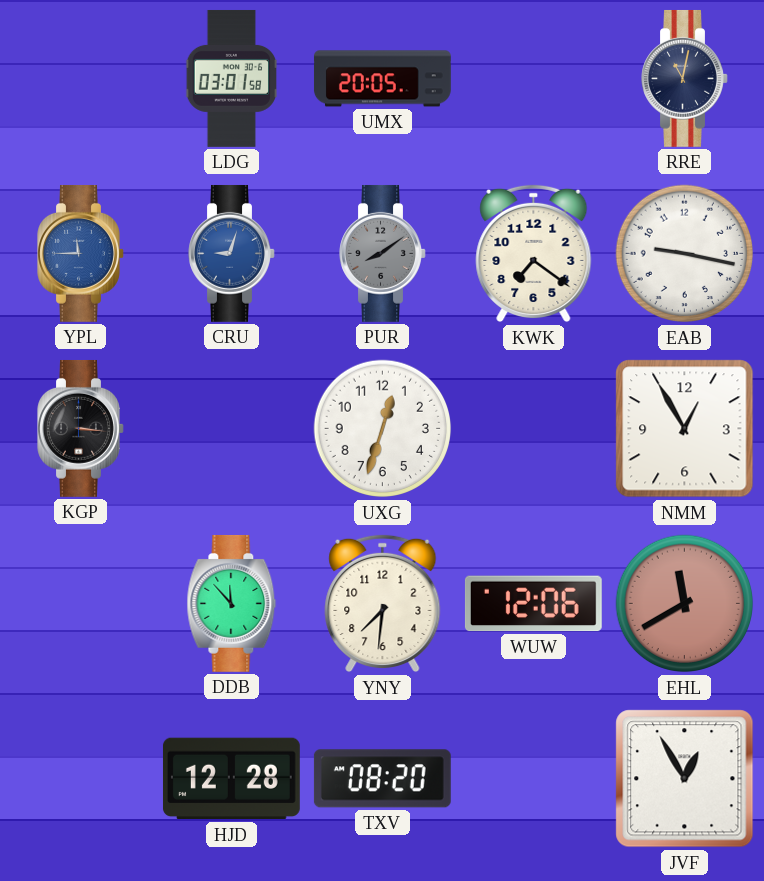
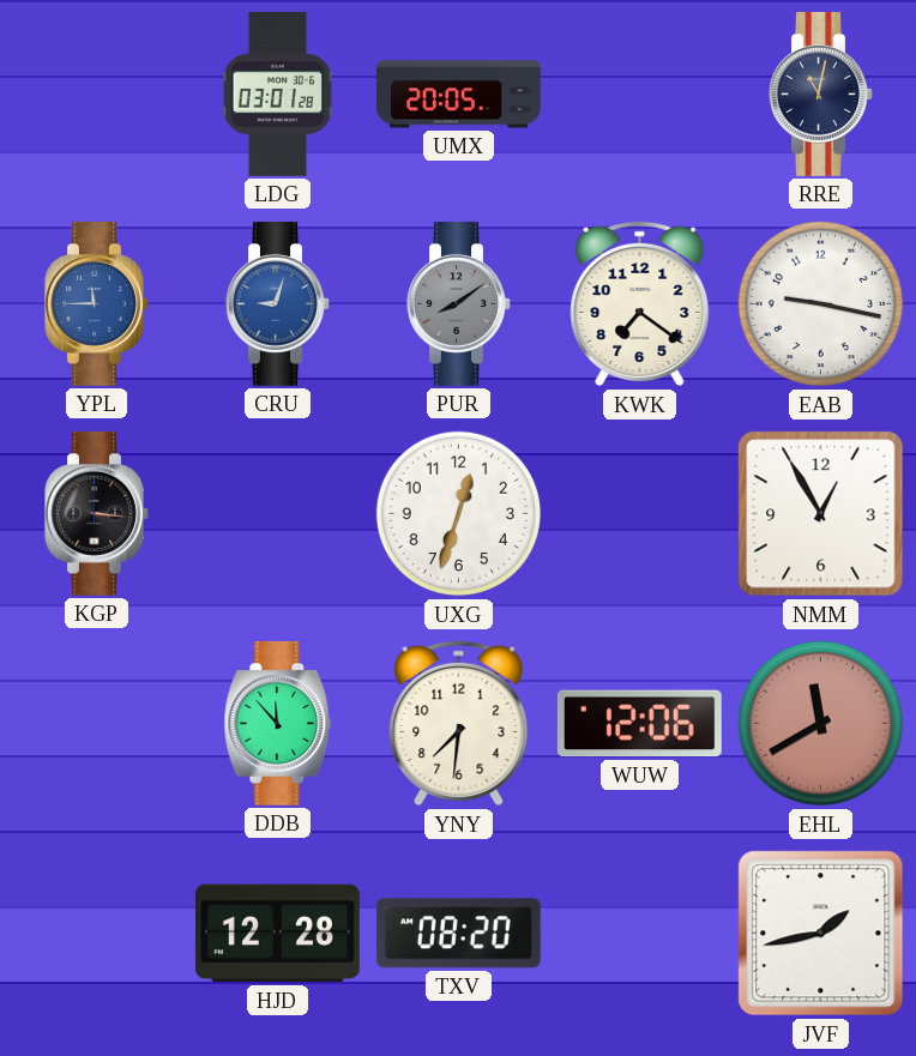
LDG: 03:01:58 -> 03:01:28 (277, 93)
JVF: 12:55 -> 1:43 (821, 934)
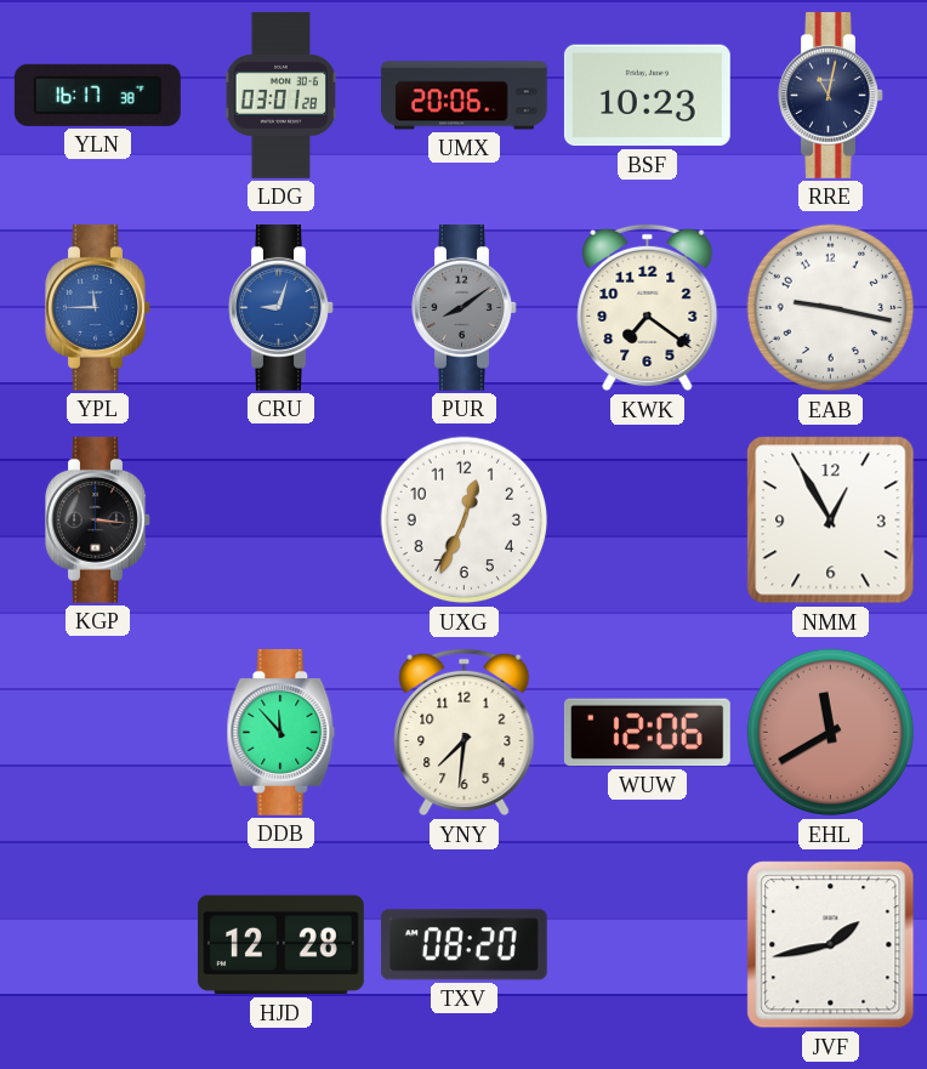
YLN: none -> 16:17 (97, 95)
UMX: 20:05 -> 20:06 (463, 96)
BSF: none -> 10:23 (647, 96)
UXG: 12:33 -> 12:34 (465, 521)
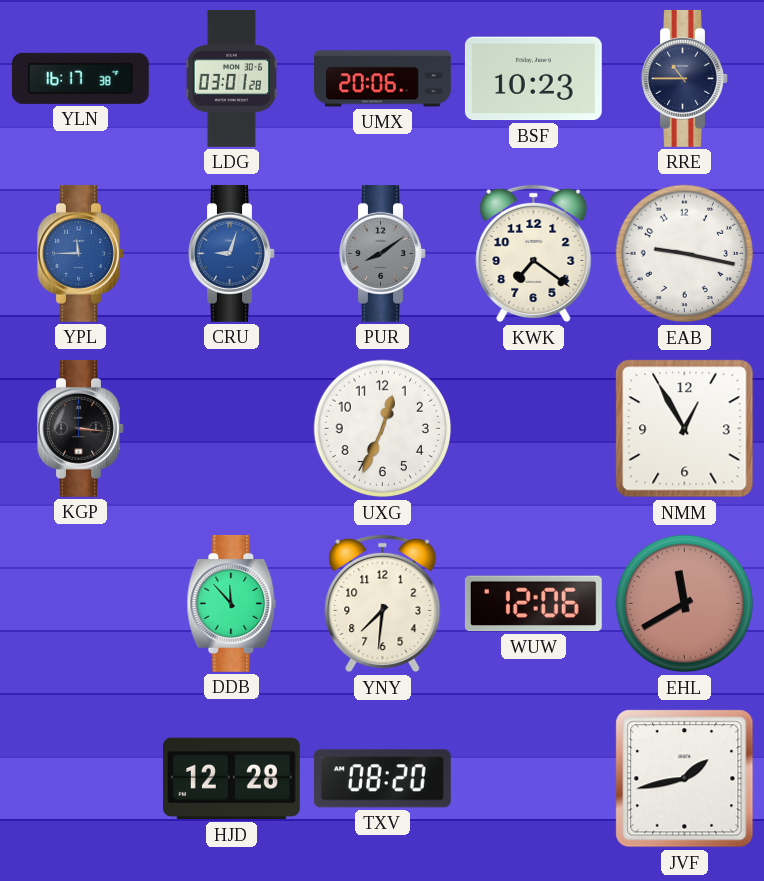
RRE: 11:02 -> 10:45 (685, 78)
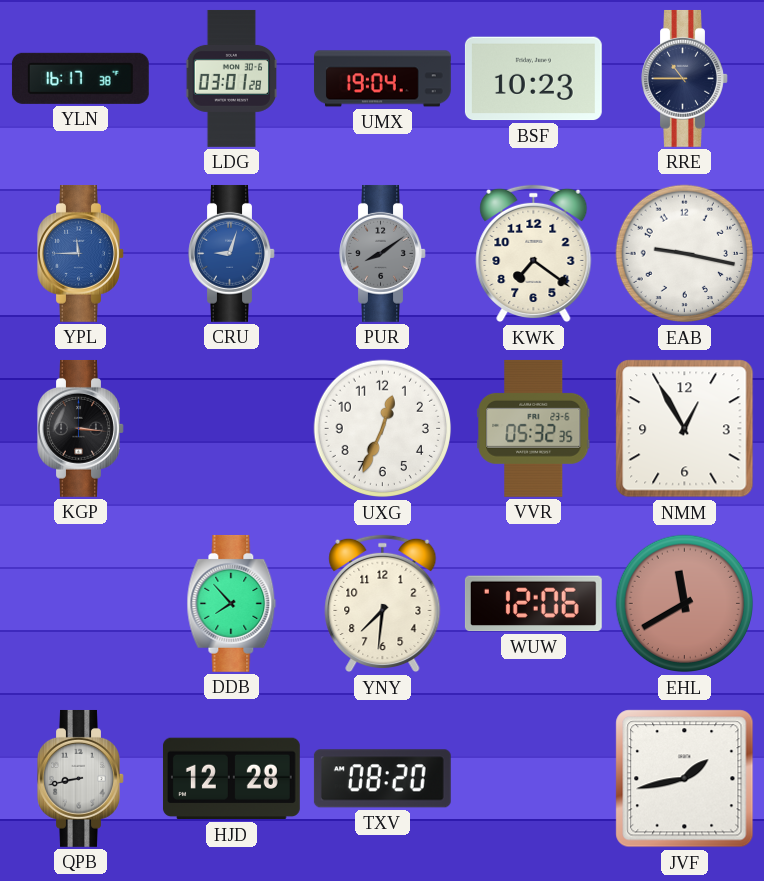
UMX: 20:06 -> 19:04 (382, 79)
VVR: none -> 05:32 (534, 428)
DDB: 11:53 -> 7:53 (232, 603)
QPB: none -> 8:43 (81, 778)
